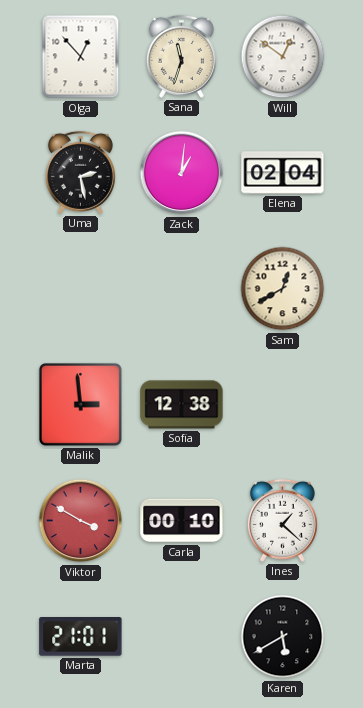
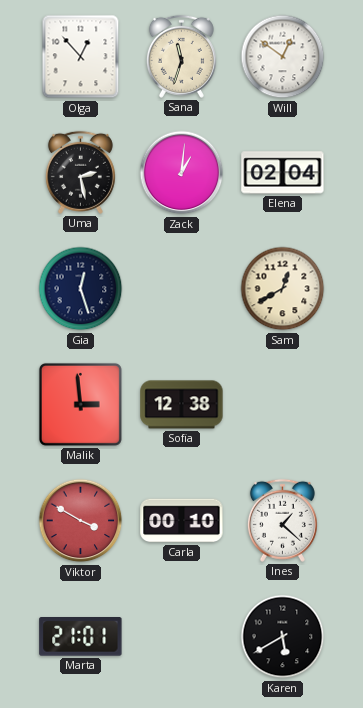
Gia: none -> 12:27 (81, 289)
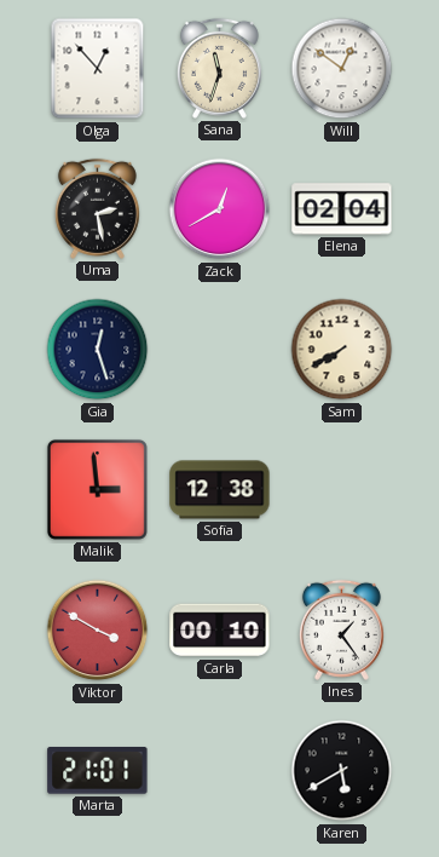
Zack: 1:01 -> 12:40 (220, 209)
Sam: 12:40 -> 7:40 (342, 350)
Ines: 1:22 -> 1:24 (341, 629)
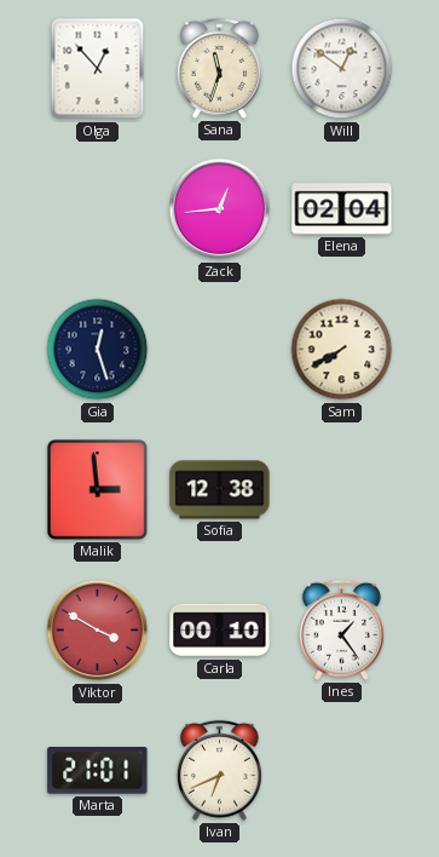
Uma: 2:28 -> none (97, 208)
Zack: 12:40 -> 12:44 (220, 209)
Ivan: none -> 6:41 (219, 770)
Karen: 5:40 -> none (342, 771)
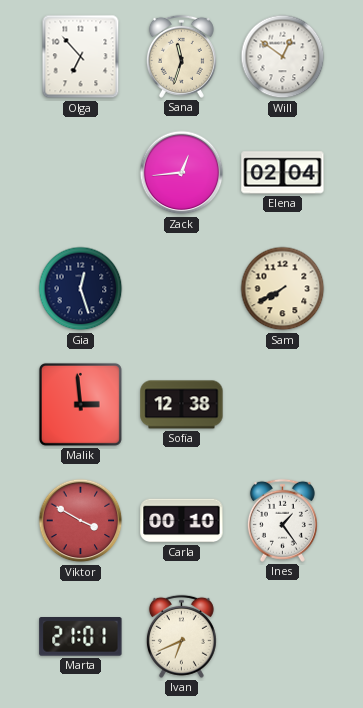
Olga: 12:53 -> 6:53 (81, 57)
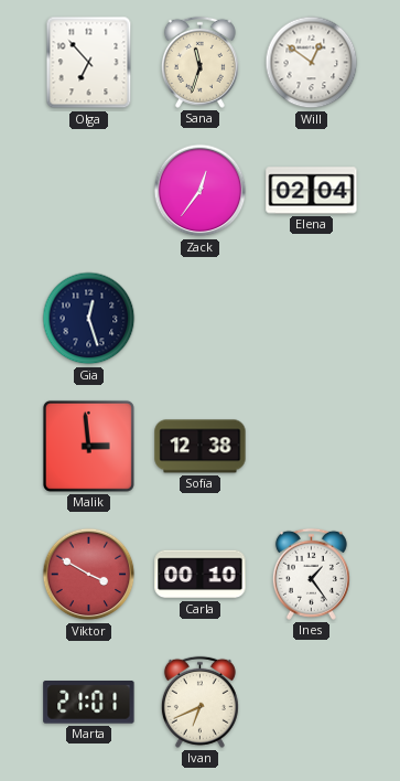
Zack: 12:44 -> 12:36 (201, 191)
Sam: 7:40 -> none (283, 289)
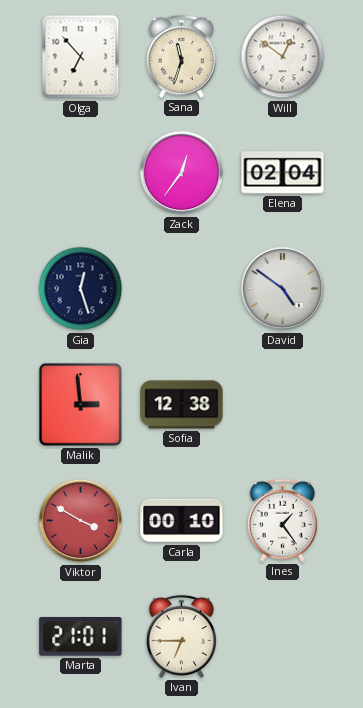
David: none -> 4:51 (283, 289)
Ivan: 6:41 -> 6:45 (181, 636)
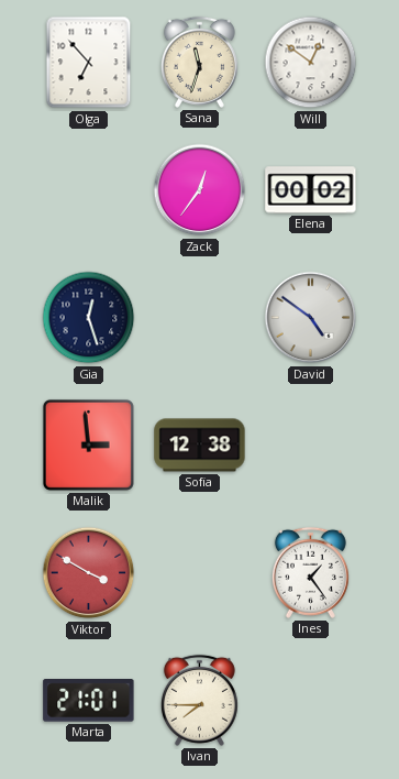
Elena: 02:04 -> 00:02 (311, 190)
Carla: 00:10 -> none (182, 521)
Ivan: 6:45 -> 7:45 (199, 700)
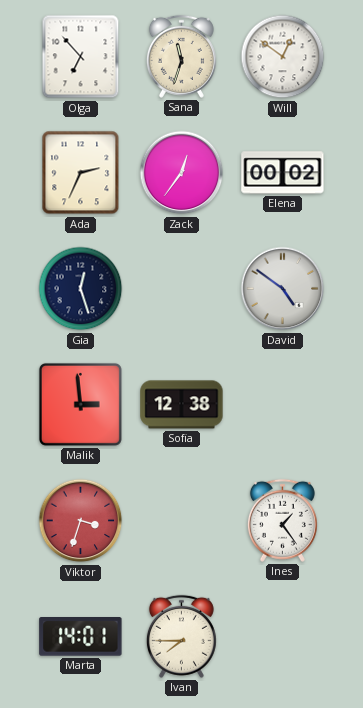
Ada: none -> 2:34 (81, 173)
Viktor: 3:50 -> 3:33 (81, 521)
Marta: 21:01 -> 14:01 (81, 637)
